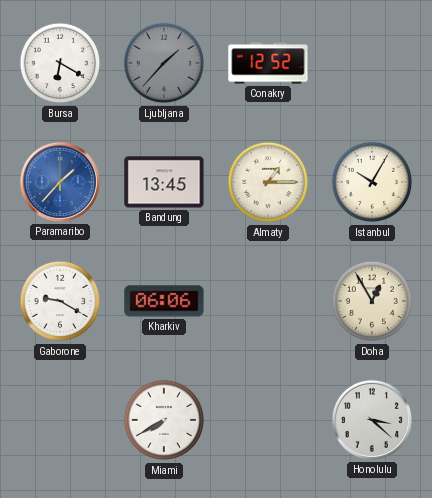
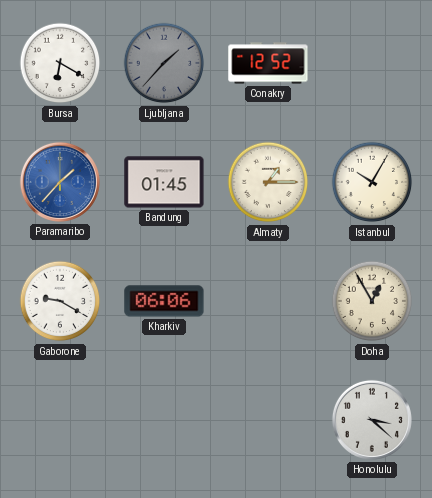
Bandung: 13:45 -> 01:45 (164, 182)
Miami: 7:40 -> none (164, 420)
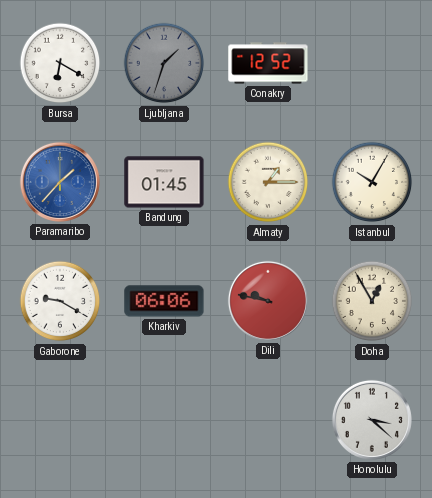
Ljubljana: 1:37 -> 1:33 (164, 63)
Dili: none -> 9:47 (268, 301)
